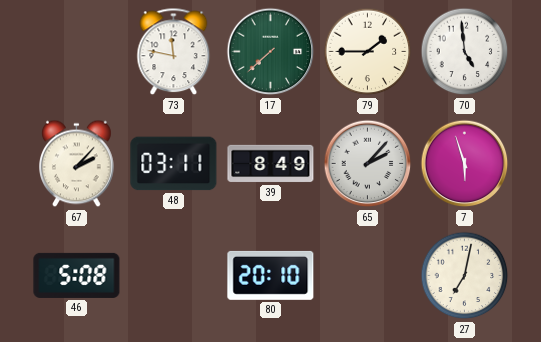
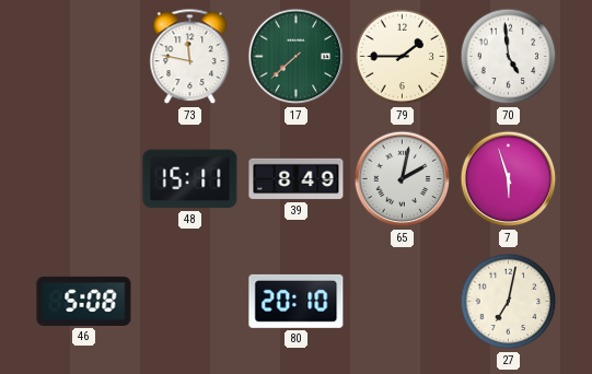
67: 2:07 -> none (77, 164)
48: 03:11 -> 15:11 (190, 179)
65: 2:07 -> 2:02 (403, 179)
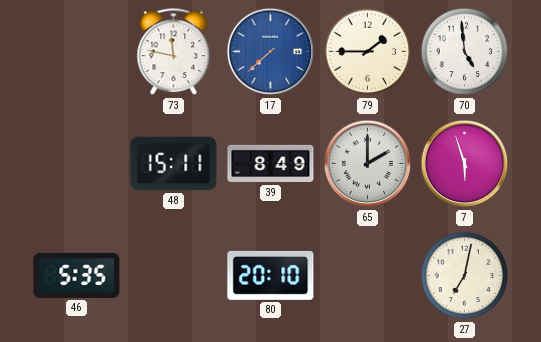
17 dial: green -> blue (271, 52)
65: 2:02 -> 2:00 (368, 164)
46: 5:08 -> 5:35 (77, 275)
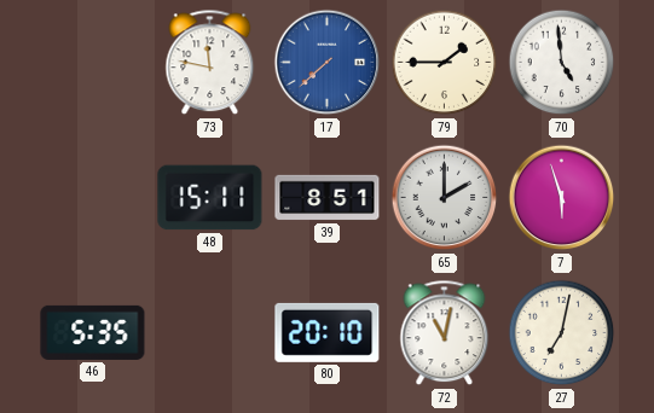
39: 8:49 -> 8:51 (328, 198)
72: none -> 11:02 (445, 333)
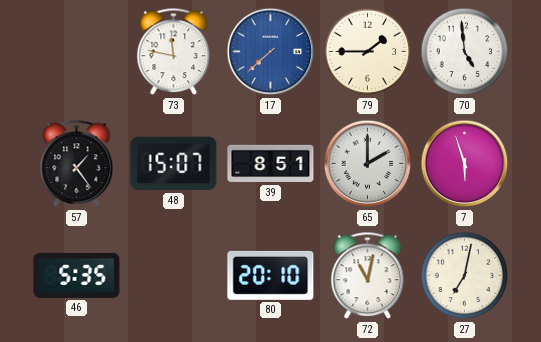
57: none -> 1:24 (77, 164)
48: 15:11 -> 15:07 (174, 164)
